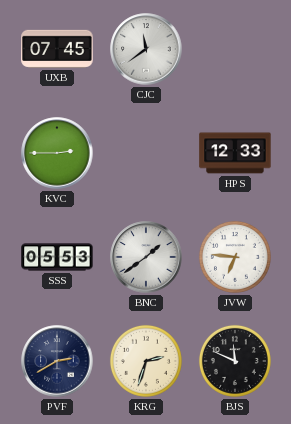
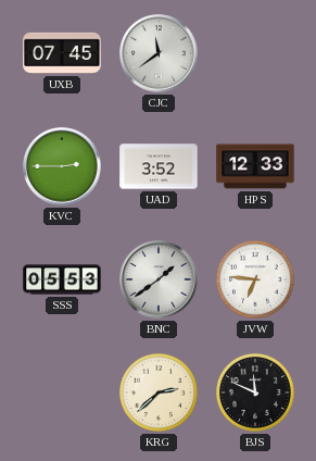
UAD: none -> 3:52 (159, 166)
PVF: 2:40 -> none (57, 361)
KRG: 2:33 -> 2:38 (159, 393)
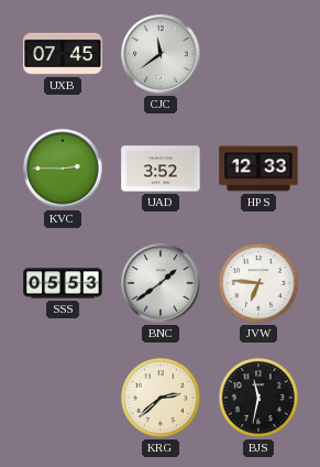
BJS: 11:49 -> 11:32 (258, 398)
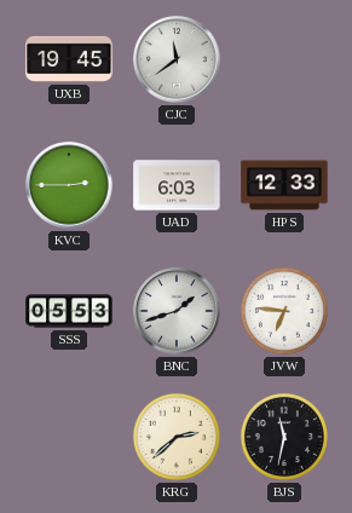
UXB: 07:45 -> 19:45 (69, 59)
UAD: 3:52 -> 6:03 (177, 185)
BNC: 1:39 -> 1:42 (177, 311)
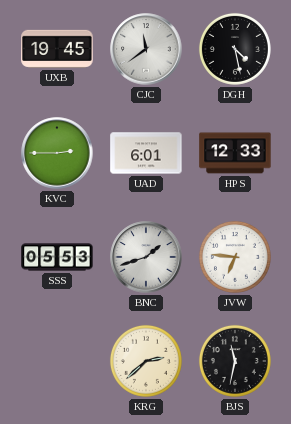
DGH: none -> 4:28 (235, 49)
UAD: 6:03 -> 6:01 (146, 153)
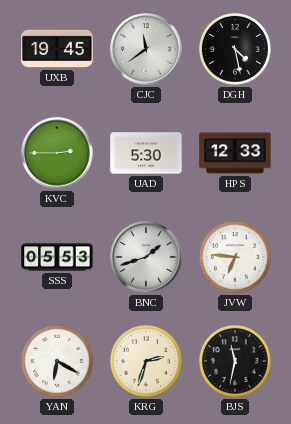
UAD: 6:01 -> 5:30 (146, 153)
YAN: none -> 6:20 (57, 361)
KRG: 2:38 -> 2:33 (146, 361)
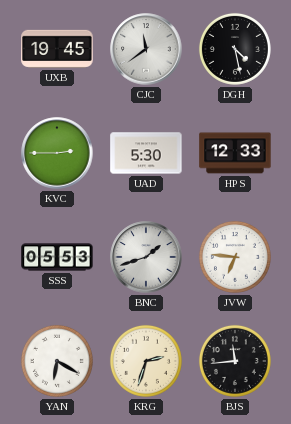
BJS: 11:32 -> 11:44 (235, 361)
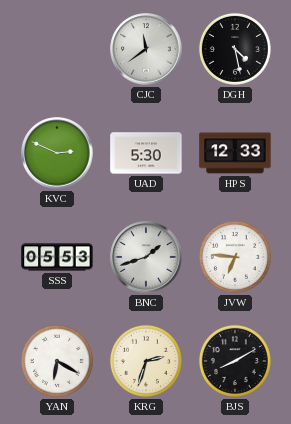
UXB: 19:45 -> none (57, 49)
KVC: 2:45 -> 2:49 (57, 153)
BJS: 11:44 -> 8:10 (235, 361)
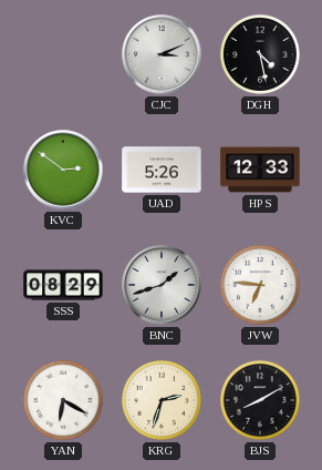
CJC: 11:39 -> 3:11 (162, 54)
KVC: 2:49 -> 2:51 (63, 170)
UAD: 5:30 -> 5:26 (162, 170)
SSS: 05:53 -> 08:29 (63, 285)
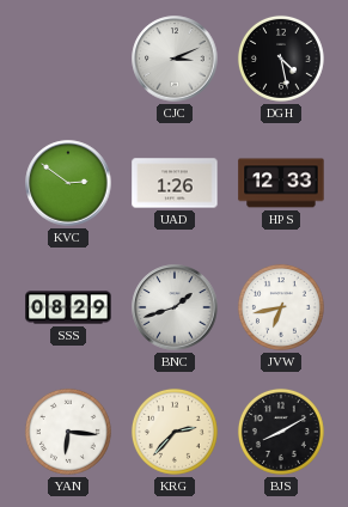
UAD: 5:26 -> 1:26 (175, 183)
JVW: 6:46 -> 6:43 (281, 307)
YAN: 6:20 -> 6:16 (68, 432)
KRG: 2:33 -> 2:37 (175, 432)
